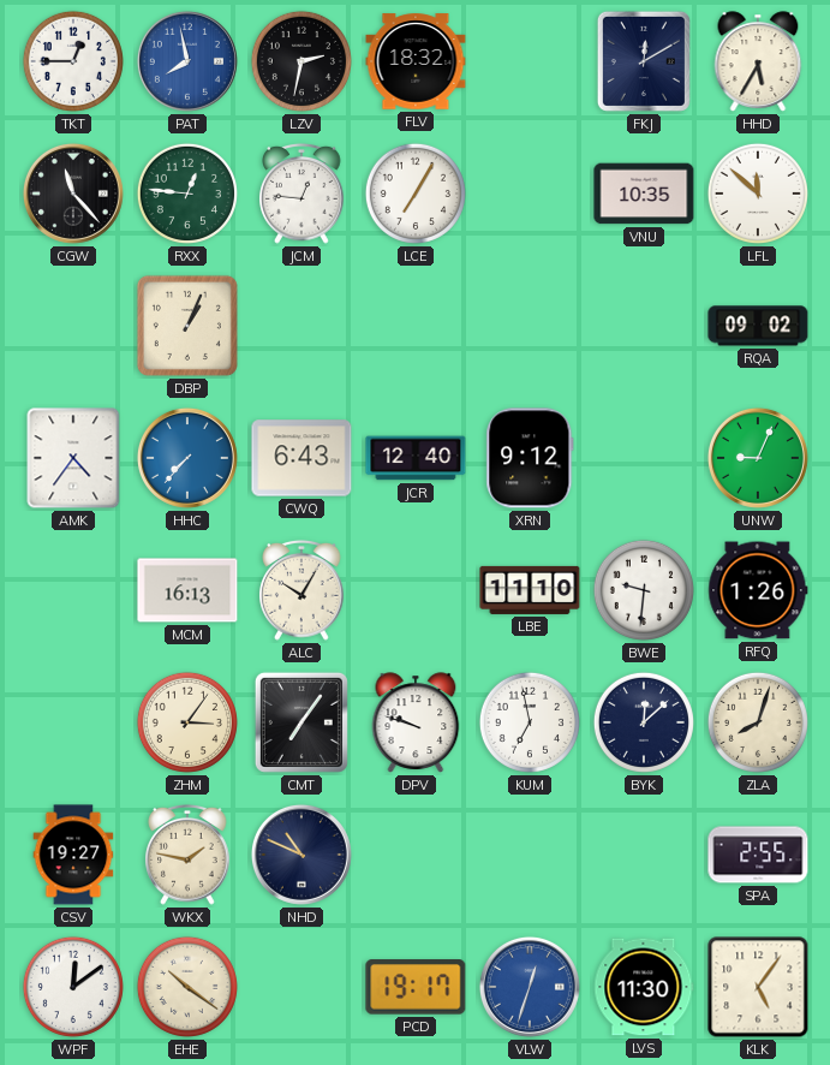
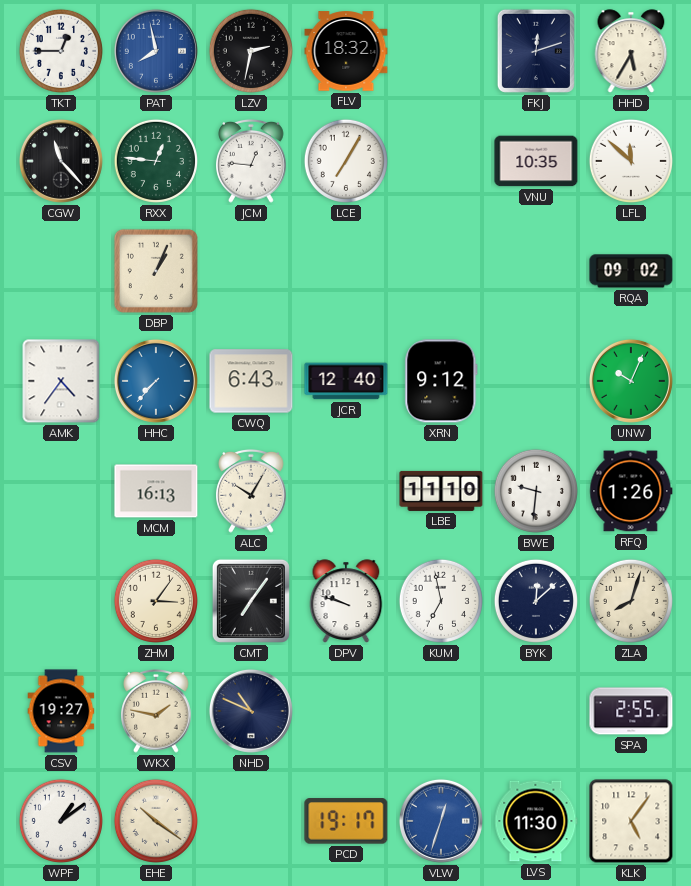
FKJ: 12:10 -> 12:12 (536, 51)
UNW: 9:04 -> 10:04 (631, 381)
WPF: 12:09 -> 1:09 (61, 821)
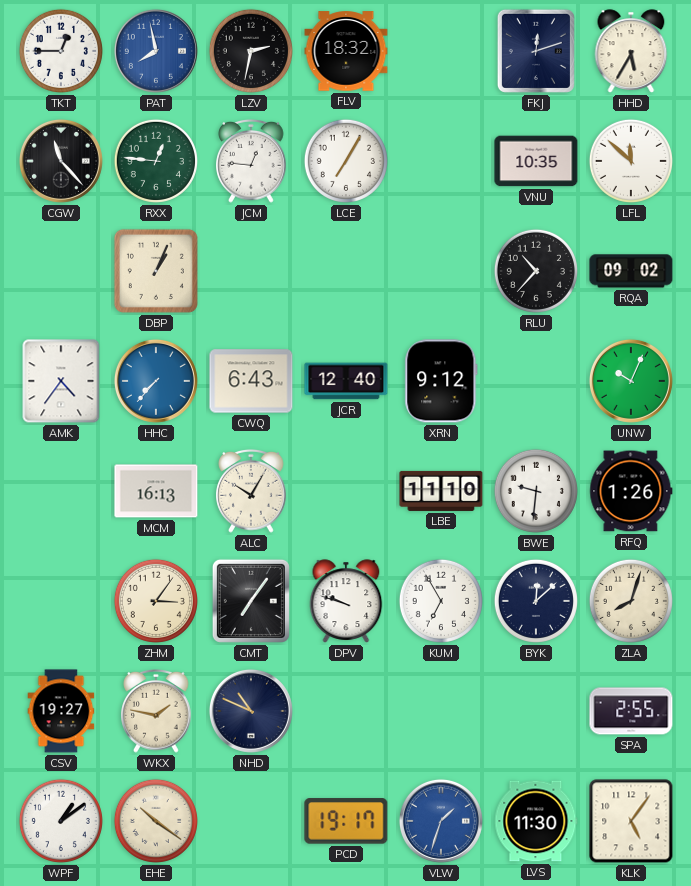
RLU: none -> 10:37 (536, 271)
KUM: 6:58 -> 6:55 (441, 601)
VLW: 12:33 -> 1:33 (441, 821)
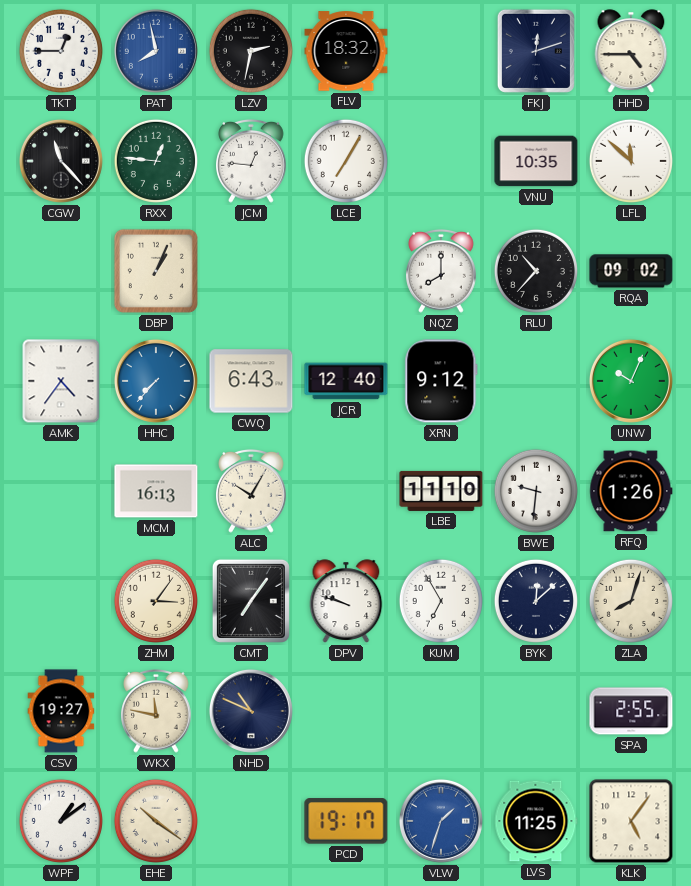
HHD: 5:35 -> 4:45 (631, 51)
NQZ: none -> 8:00 (441, 271)
WKX: 1:47 -> 11:47 (156, 711)
LVS: 11:30 -> 11:25 (536, 821)
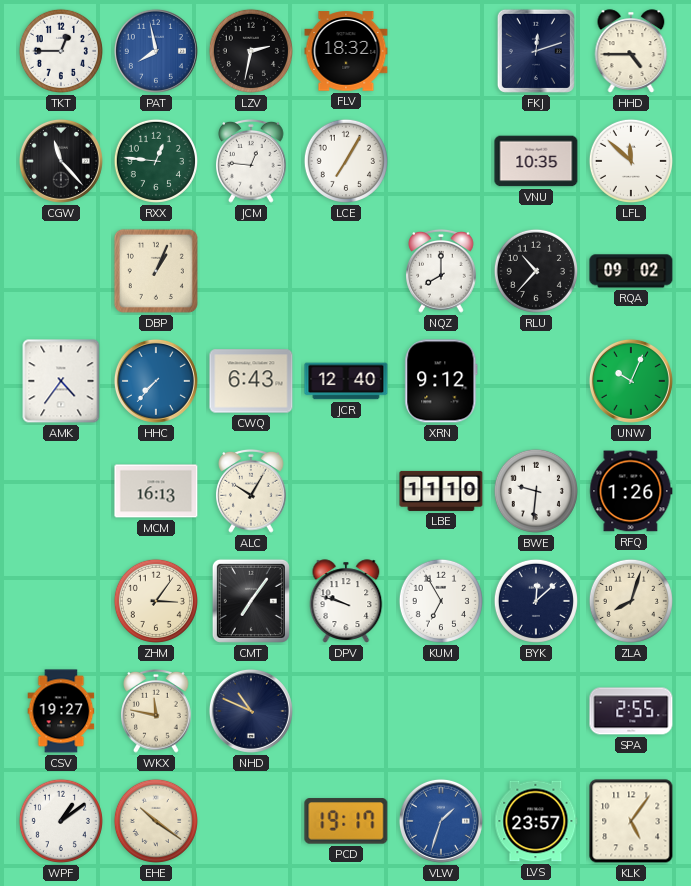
LVS: 11:25 -> 23:57 (536, 821)
